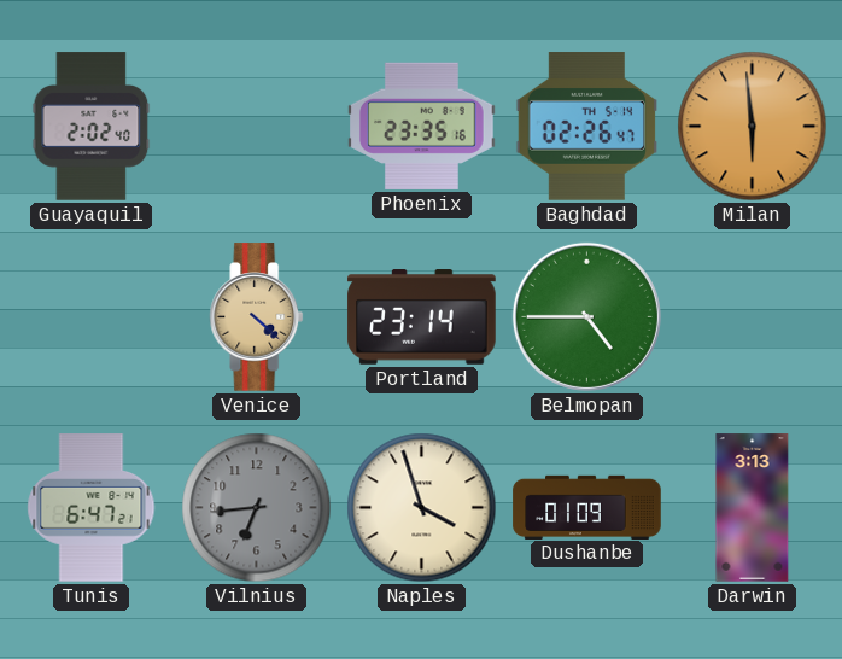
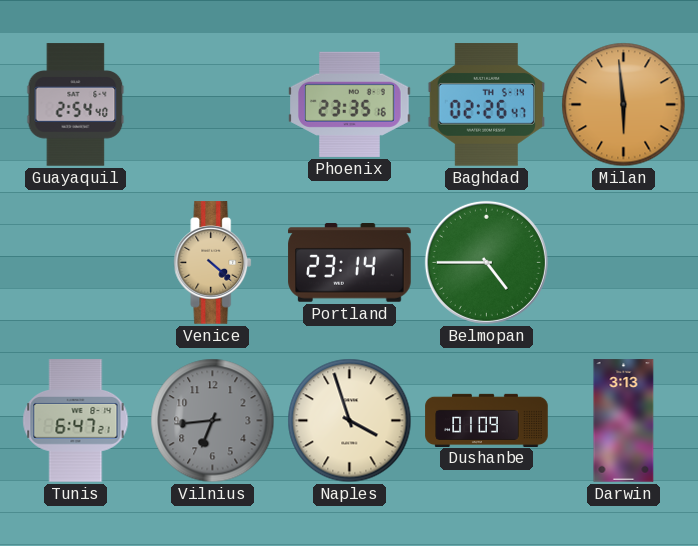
Guayaquil: 2:02 -> 2:54 (76, 105)
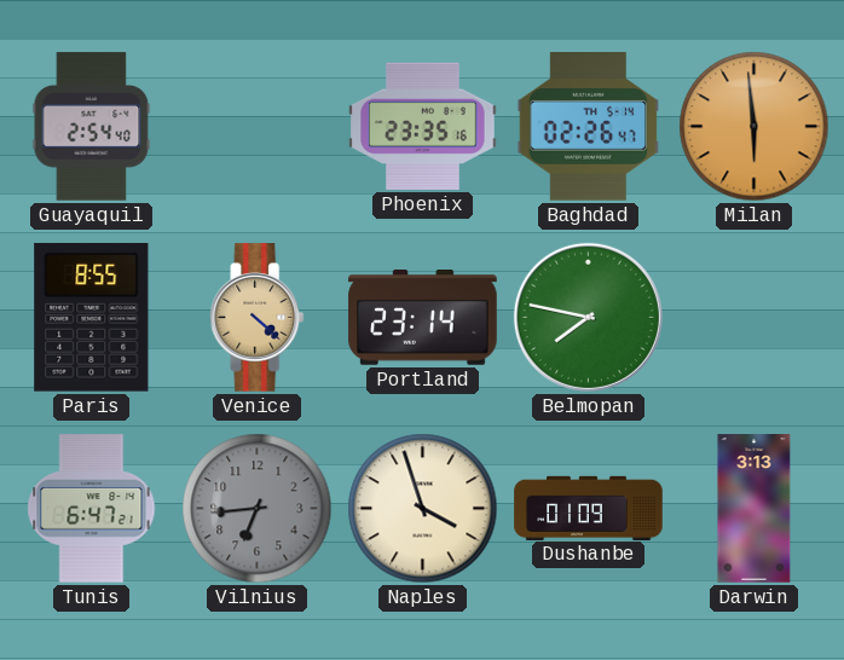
Paris: none -> 8:55 (92, 317)
Belmopan: 4:45 -> 7:47 (588, 317)
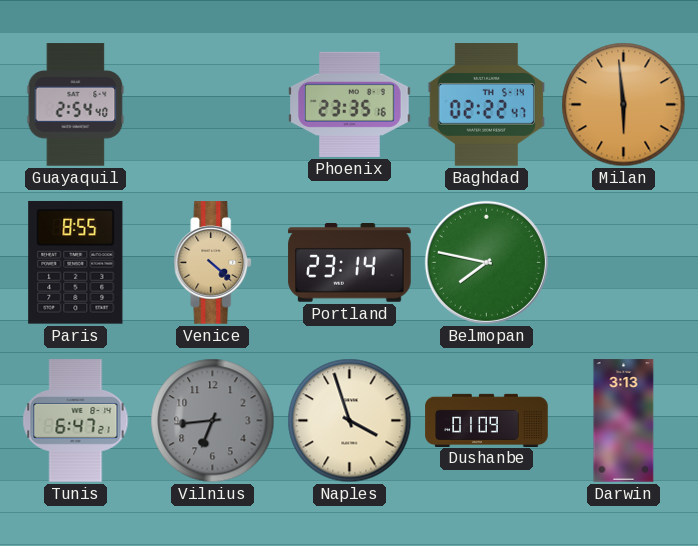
Baghdad: 02:26 -> 02:22 (487, 105)
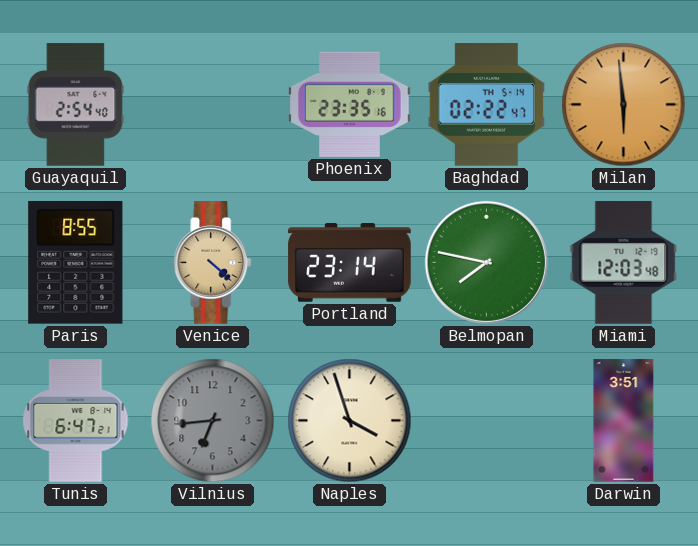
Miami: none -> 12:03 (624, 263)
Dushanbe: 01:09 -> none (487, 420)
Darwin: 3:13 -> 3:51 (624, 421)
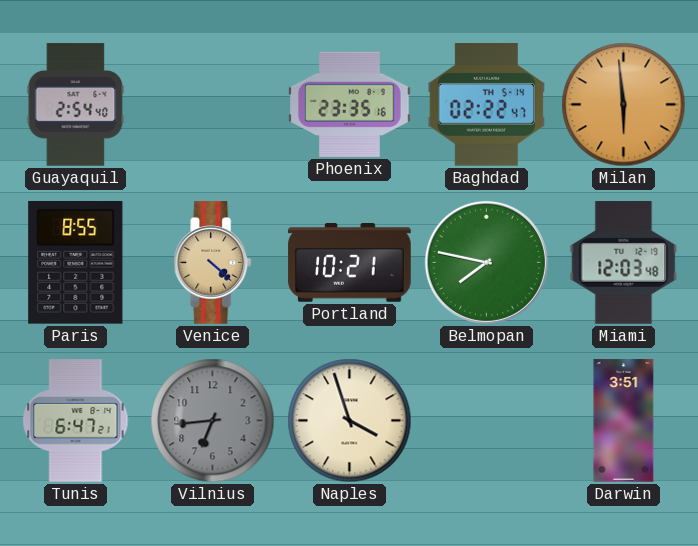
Portland: 23:14 -> 10:21 (350, 263)
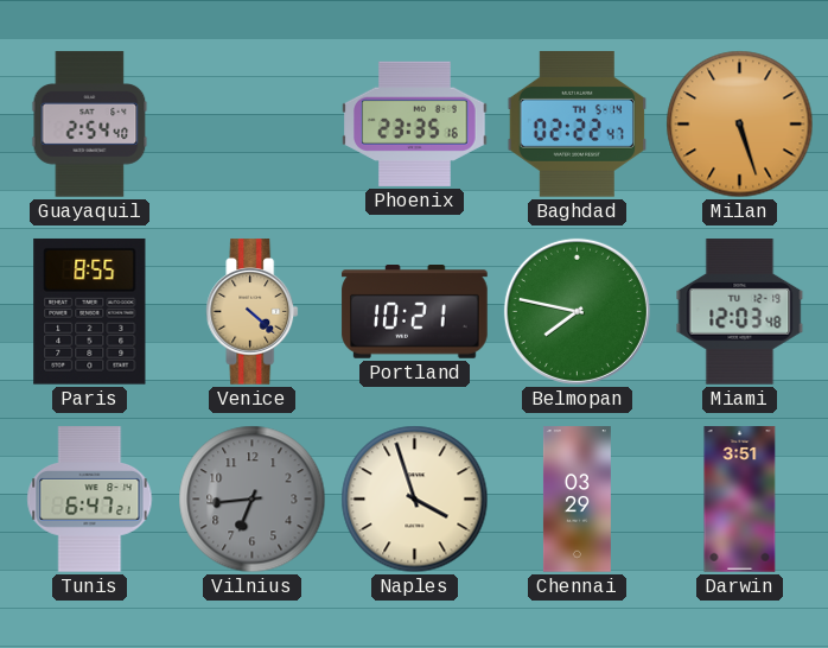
Milan: 5:59 -> 5:27 (740, 125)
Chennai: none -> 03:29 (577, 500)
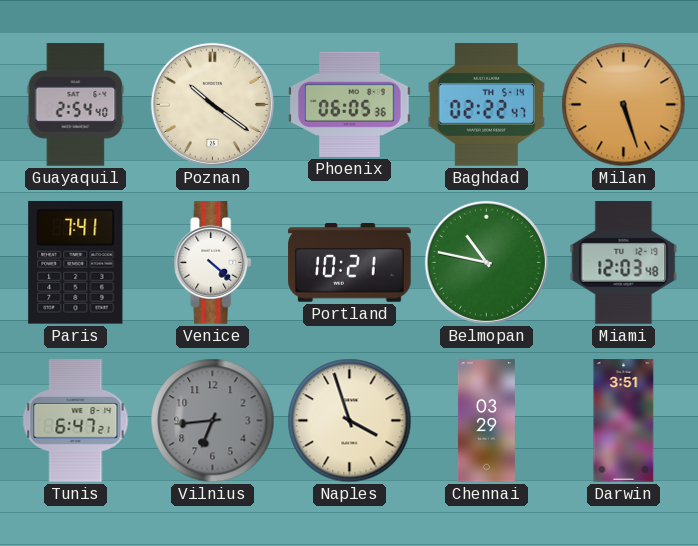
Poznan: none -> 10:21 (212, 104)
Phoenix: 23:35 -> 06:05 (350, 104)
Paris: 8:55 -> 7:41 (76, 262)
Venice dial: champagne -> white (213, 263)
Belmopan: 7:47 -> 10:47 (486, 262)
